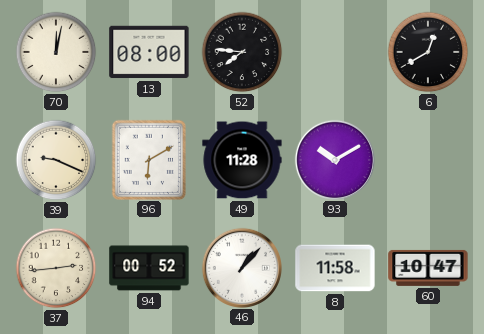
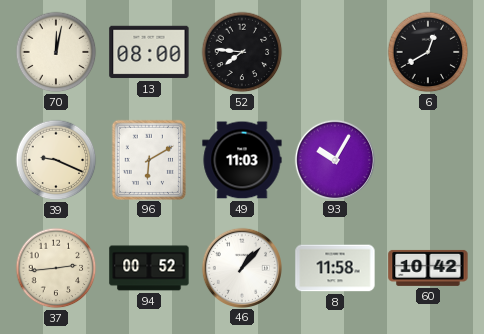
49: 11:28 -> 11:03 (242, 160)
93: 10:10 -> 10:05 (334, 159)
60: 10:47 -> 10:42 (428, 268)
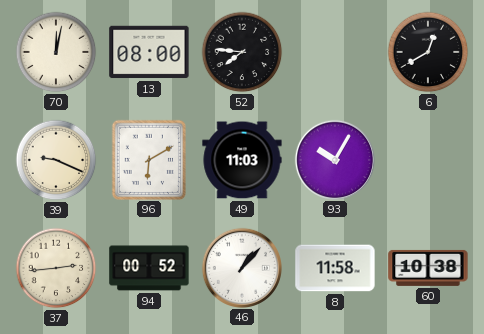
60: 10:42 -> 10:38 (428, 268)
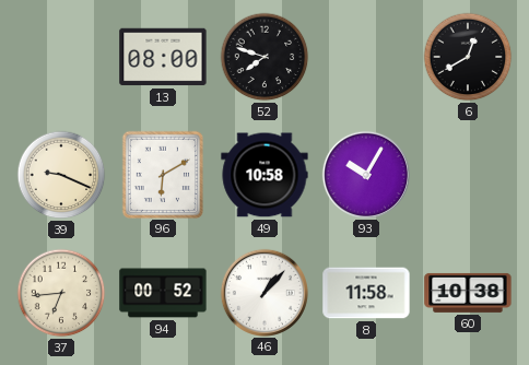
70: 12:02 -> none (56, 52)
52: 7:46 -> 7:48 (264, 57)
49: 11:03 -> 10:58 (264, 175)
37: 2:44 -> 6:44 (61, 293)
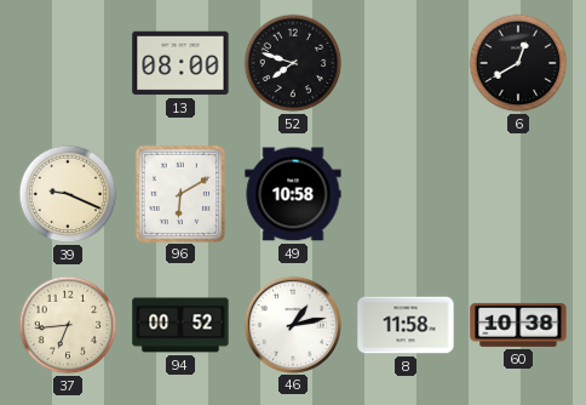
93: 10:05 -> none (365, 174)
46: 1:07 -> 1:13 (292, 324)
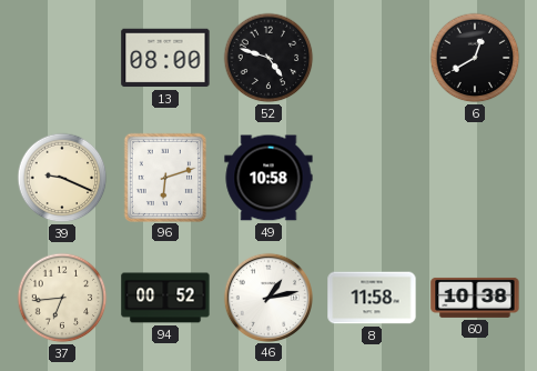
52: 7:48 -> 4:48 (268, 58)
96: 6:10 -> 6:12 (164, 177)
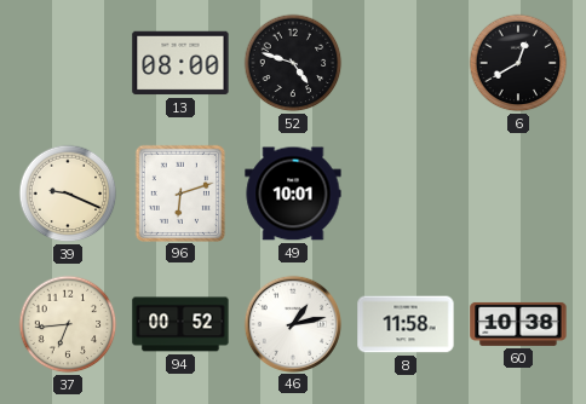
49: 10:58 -> 10:01 (293, 194)
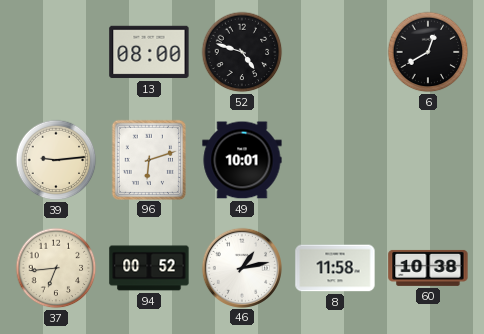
39: 9:19 -> 9:14 (56, 160)
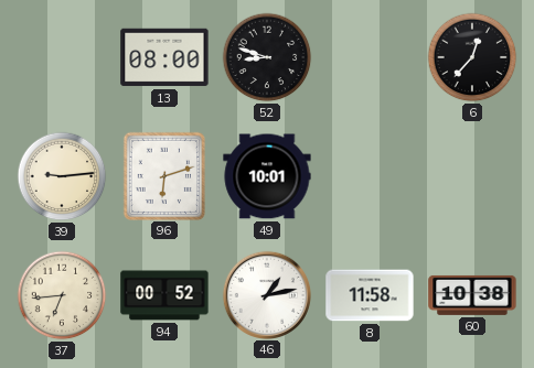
52: 4:48 -> 8:48 (267, 57)
6: 12:40 -> 12:37 (472, 57)
